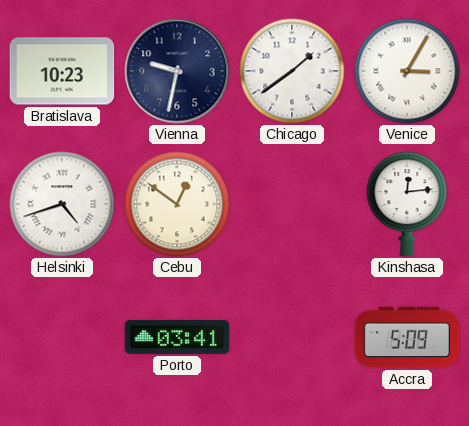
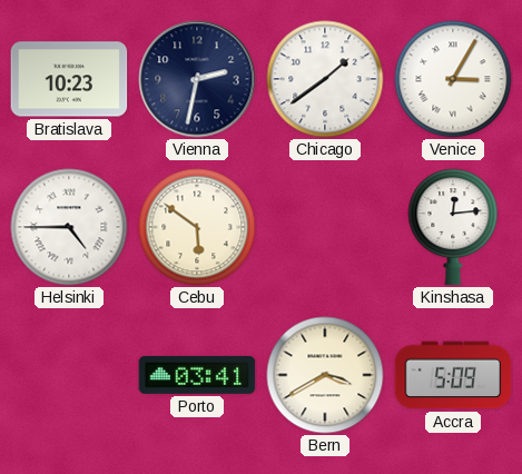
Vienna: 9:32 -> 2:32 (197, 79)
Helsinki: 4:42 -> 4:45 (69, 227)
Cebu: 12:51 -> 5:51 (197, 227)
Bern: none -> 3:40 (325, 375)
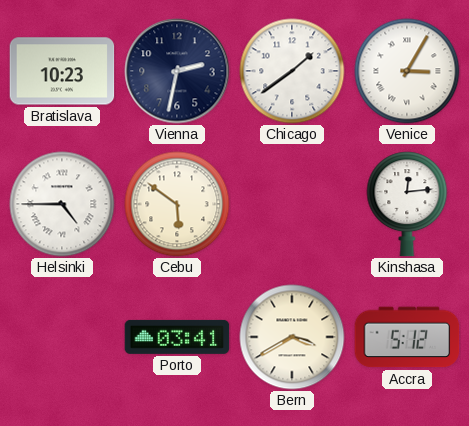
Accra: 5:09 -> 5:12 (407, 337)
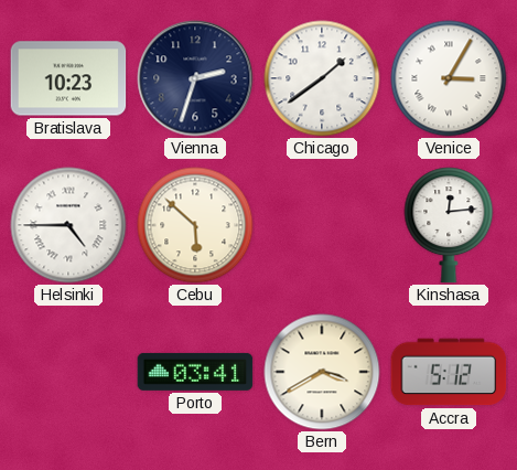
Vienna: 2:32 -> 2:33 (195, 78)
Cebu: 5:51 -> 5:52 (195, 225)
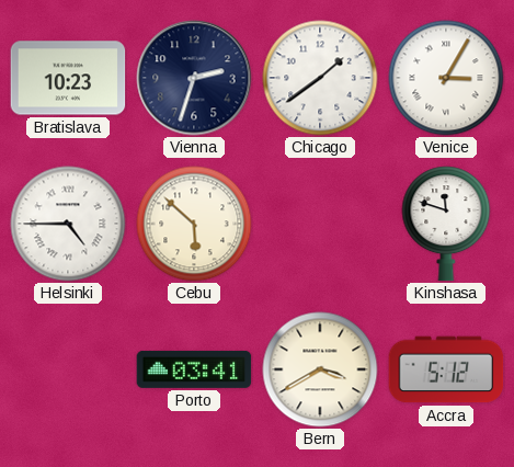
Kinshasa: 12:14 -> 11:48 (446, 224)
